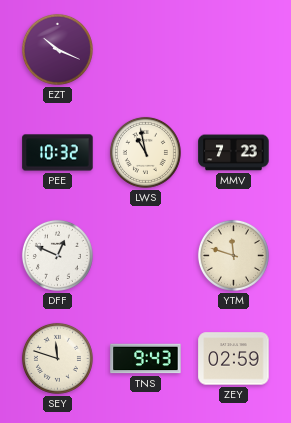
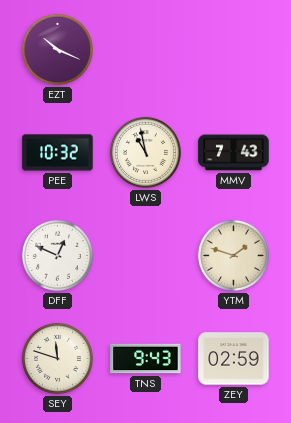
MMV: 7:23 -> 7:43 (234, 153)
YTM: 11:48 -> 1:48 (233, 255)
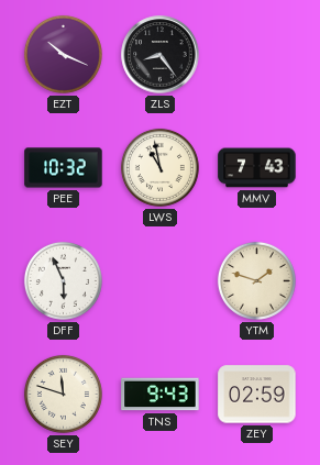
ZLS: none -> 8:24 (161, 55)
DFF: 12:49 -> 5:56 (63, 280)
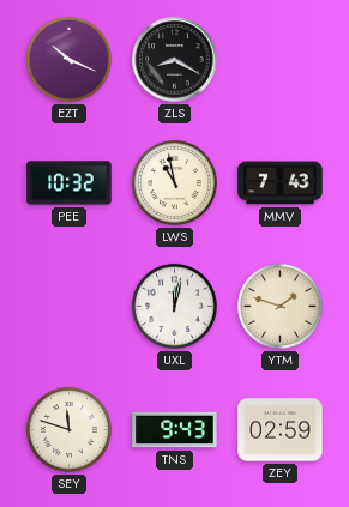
ZLS: 8:24 -> 8:20 (175, 60)
DFF: 5:56 -> none (63, 280)
UXL: none -> 12:02 (174, 306)
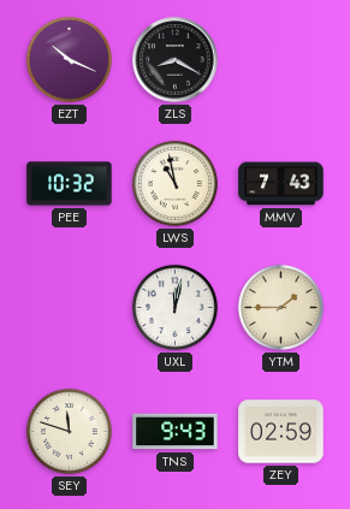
YTM: 1:48 -> 1:45 (280, 307)
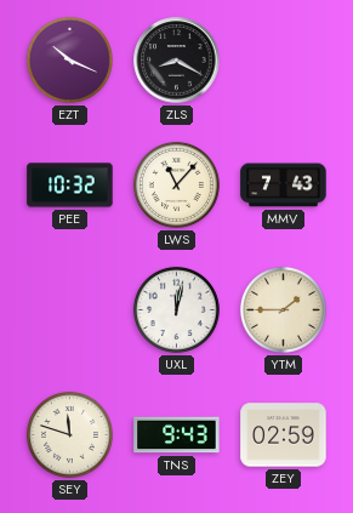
LWS: 10:58 -> 11:07 (176, 184)
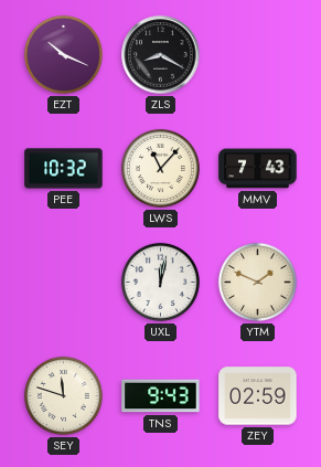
YTM: 1:45 -> 1:49 (257, 282)
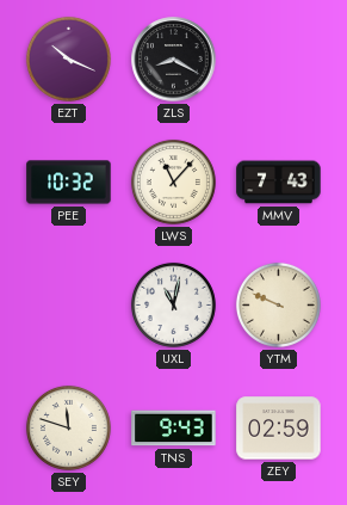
UXL: 12:02 -> 11:02 (173, 304)
YTM: 1:49 -> 9:49 (278, 304)
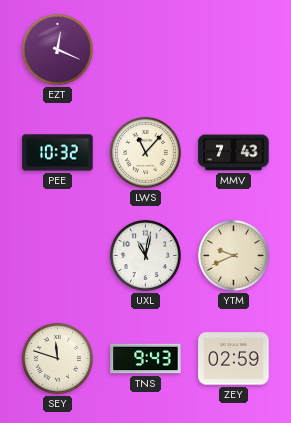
EZT: 10:19 -> 12:19 (57, 49)
ZLS: 8:20 -> none (174, 60)
YTM: 9:49 -> 9:41 (233, 255)
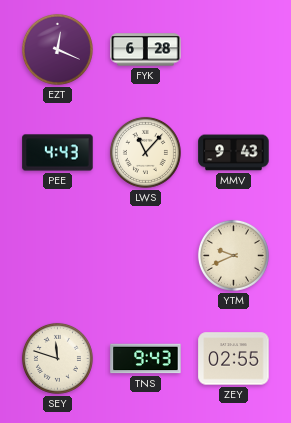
FYK: none -> 6:28 (146, 50)
PEE: 10:32 -> 4:43 (58, 153)
MMV: 7:43 -> 9:43 (234, 153)
UXL: 11:02 -> none (145, 255)
ZEY: 02:59 -> 02:55 (234, 359)
